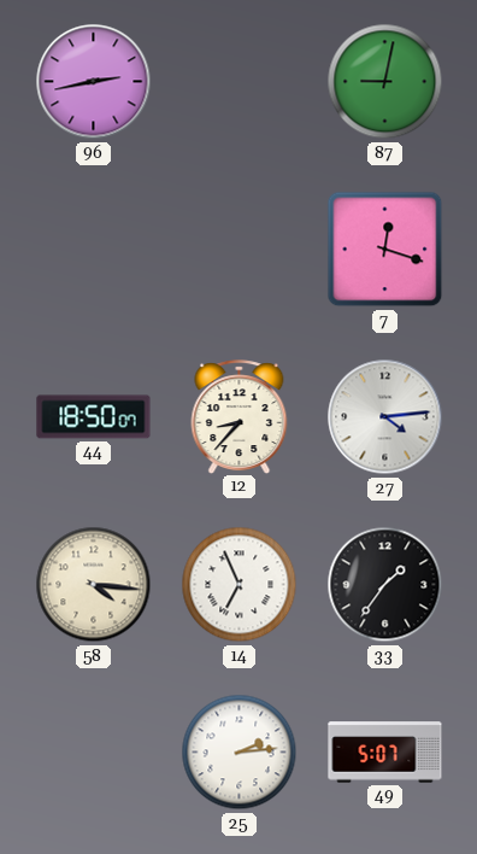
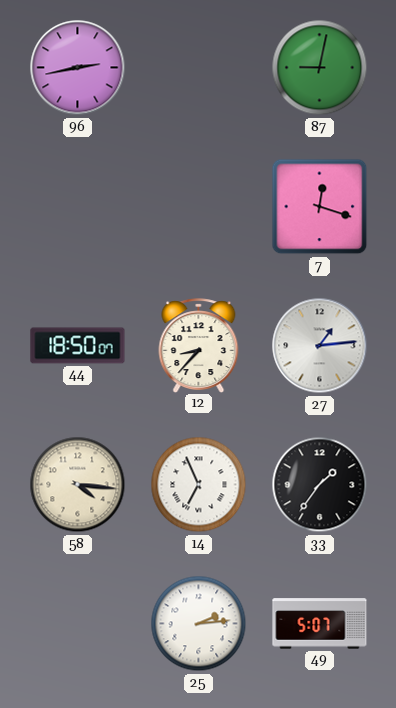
27: 4:14 -> 1:14 (320, 346)
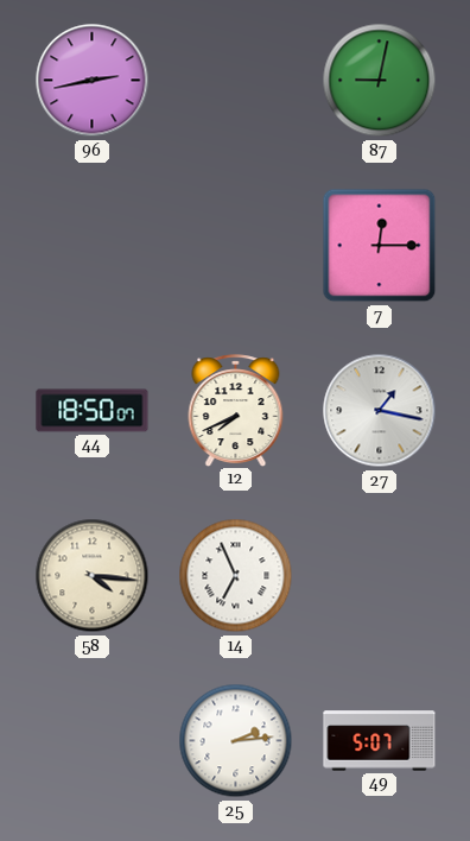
7: 12:18 -> 12:15 (380, 246)
12: 8:37 -> 7:41 (236, 410)
27: 1:14 -> 1:17 (380, 411)
33: 1:36 -> none (320, 485)
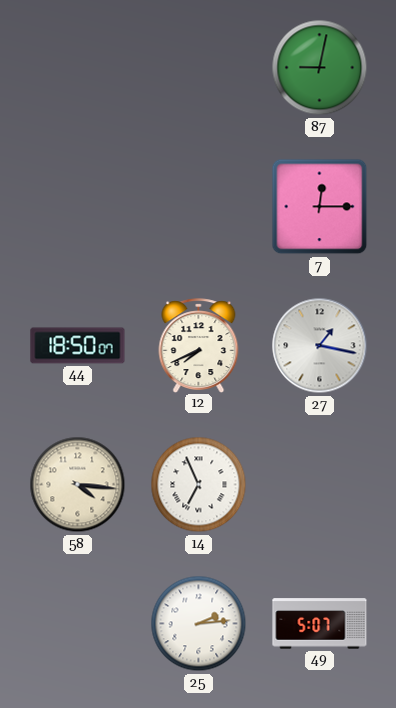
96: 2:43 -> none (93, 81)
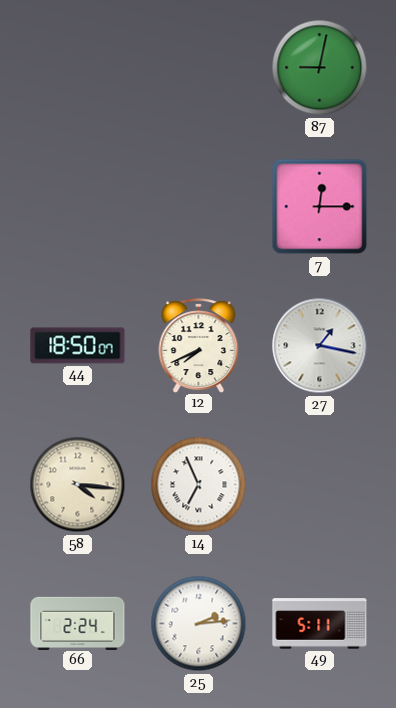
66: none -> 2:24 (78, 623)
49: 5:07 -> 5:11 (320, 624)
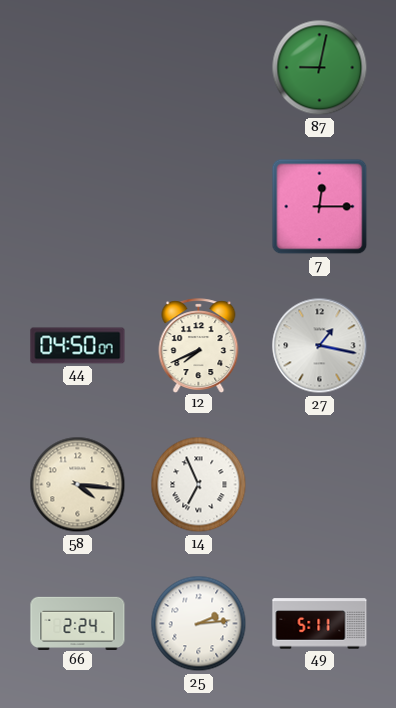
44: 18:50 -> 04:50 (78, 346)
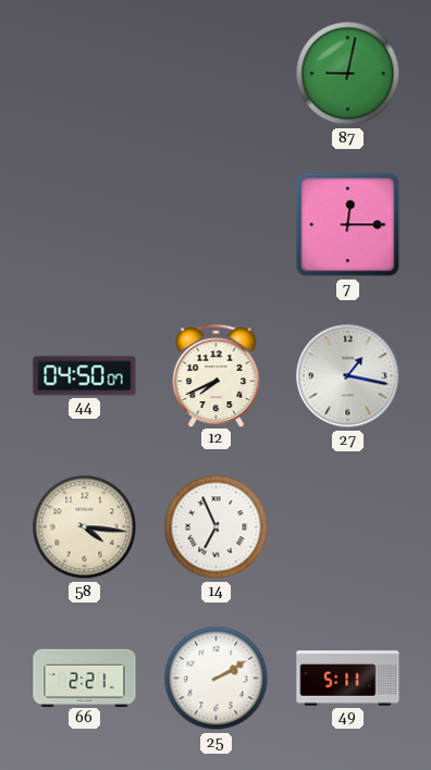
66: 2:24 -> 2:21 (85, 678)
25: 2:14 -> 2:10 (217, 679)
